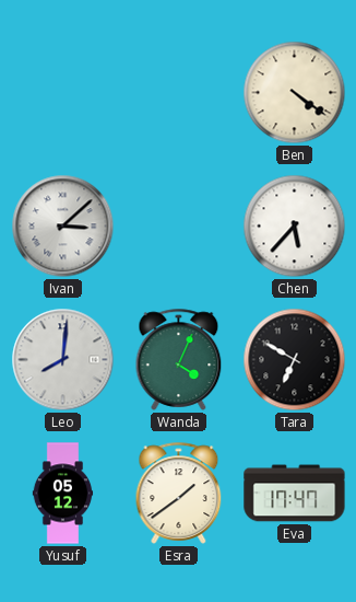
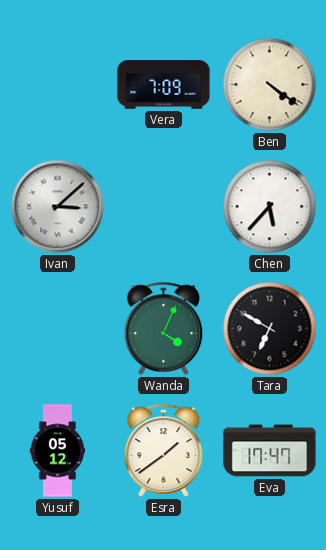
Vera: none -> 7:09 (164, 85)
Leo: 8:01 -> none (63, 360)
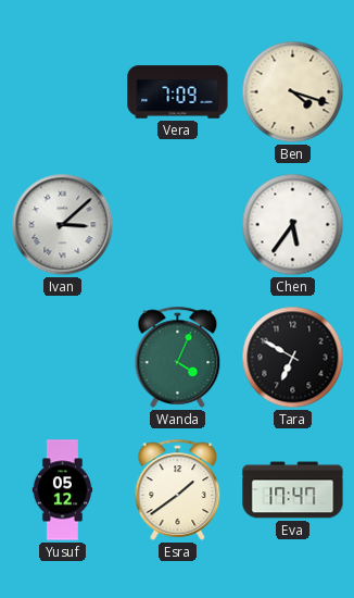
Ben: 4:21 -> 4:18 (293, 92)
Chen: 5:37 -> 5:36 (293, 225)
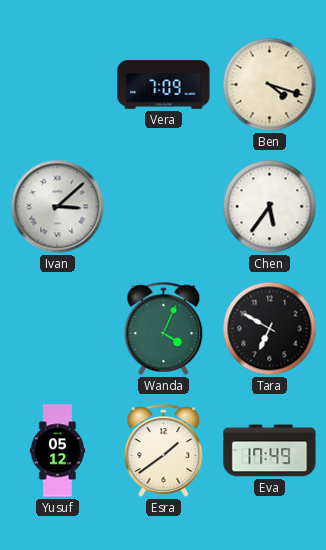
Eva: 17:47 -> 17:49 (270, 451)
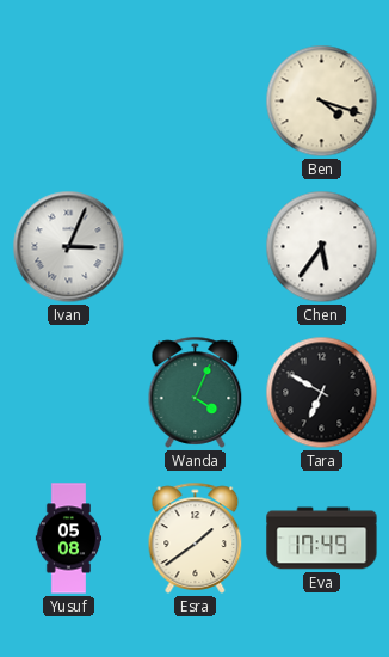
Vera: 7:09 -> none (164, 85)
Ivan: 3:08 -> 3:04 (69, 247)
Yusuf: 05:12 -> 05:08 (69, 539)
